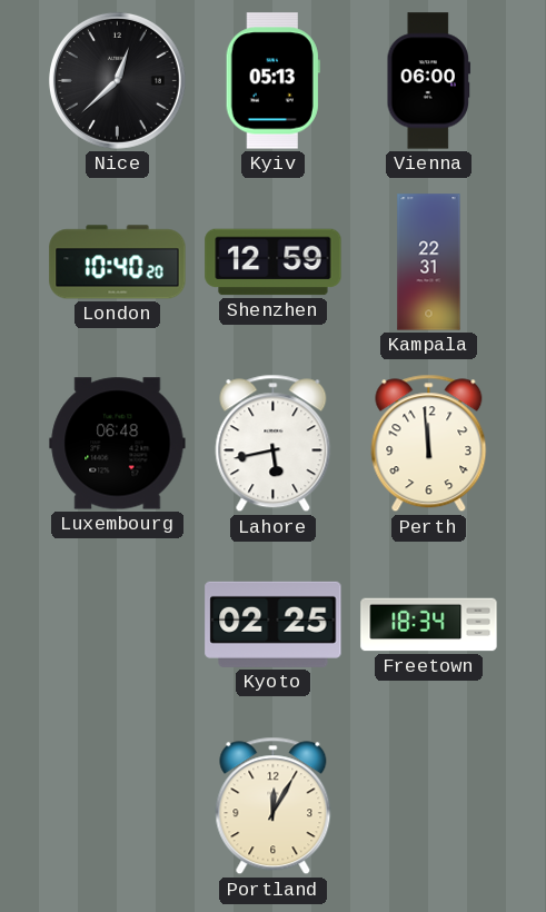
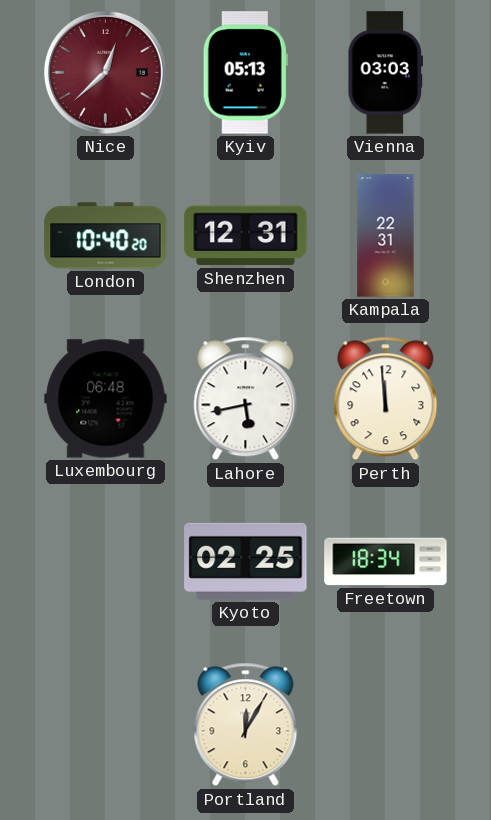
Nice dial: black -> burgundy (105, 72)
Vienna: 06:00 -> 03:03 (386, 73)
Shenzhen: 12:59 -> 12:31 (246, 236)
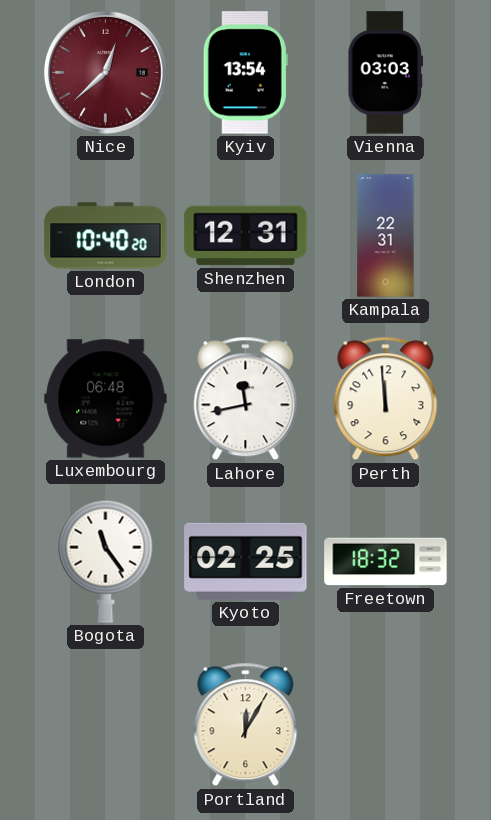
Kyiv: 05:13 -> 13:54 (245, 73)
Lahore: 5:43 -> 11:43 (246, 399)
Bogota: none -> 11:24 (106, 561)
Freetown: 18:34 -> 18:32 (386, 562)
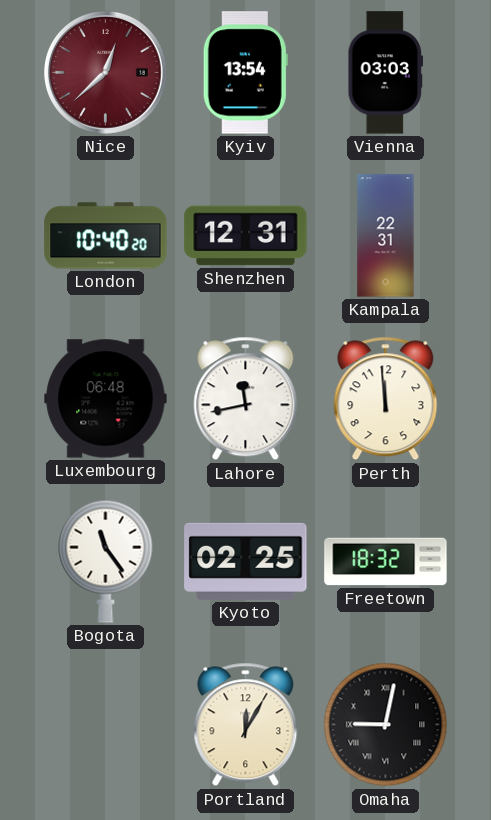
Omaha: none -> 9:02 (386, 725)
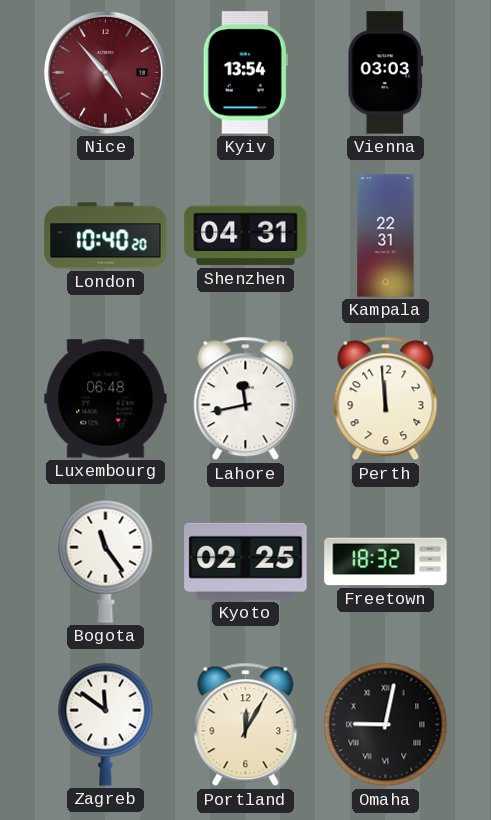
Nice: 12:38 -> 4:53 (105, 72)
Shenzhen: 12:31 -> 04:31 (246, 236)
Zagreb: none -> 11:51 (106, 724)
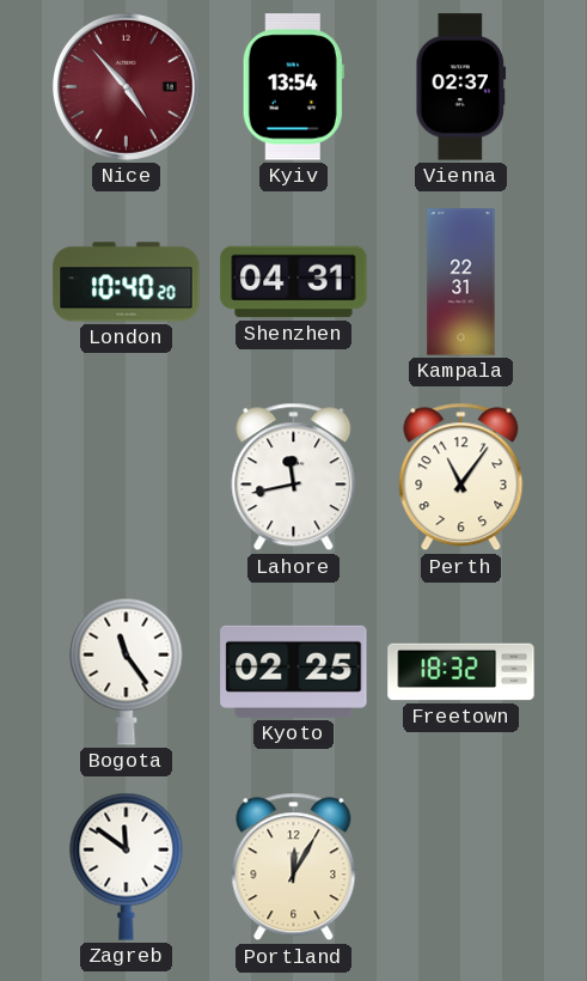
Vienna: 03:03 -> 02:37 (461, 87)
Luxembourg: 06:48 -> none (106, 399)
Perth: 11:59 -> 11:06 (461, 477)
Omaha: 9:02 -> none (386, 725)
